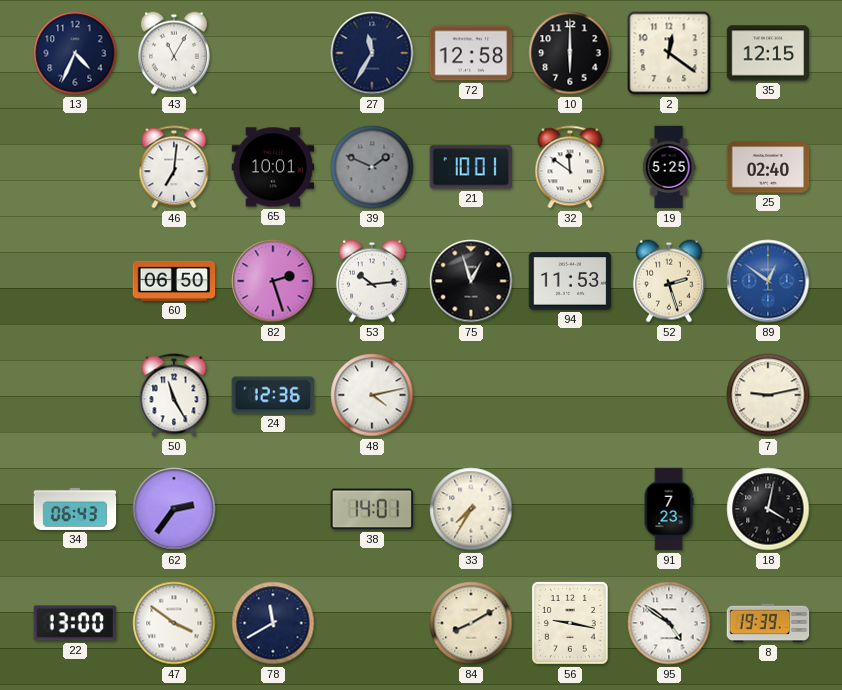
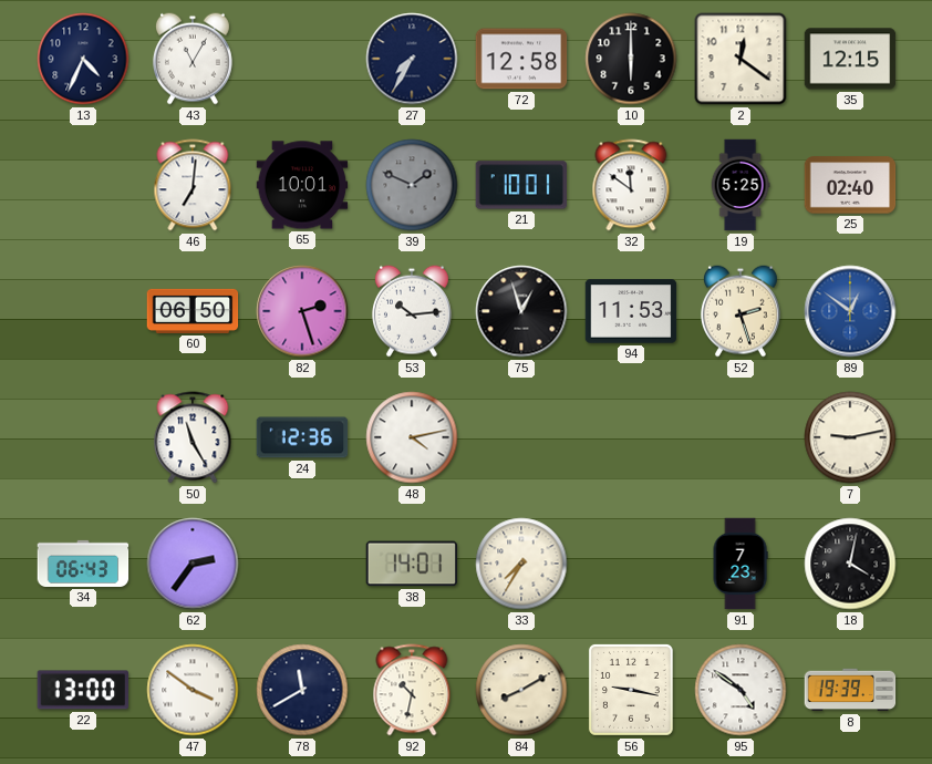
27: 11:35 -> 7:35 (412, 59)
92: none -> 10:32 (412, 690)
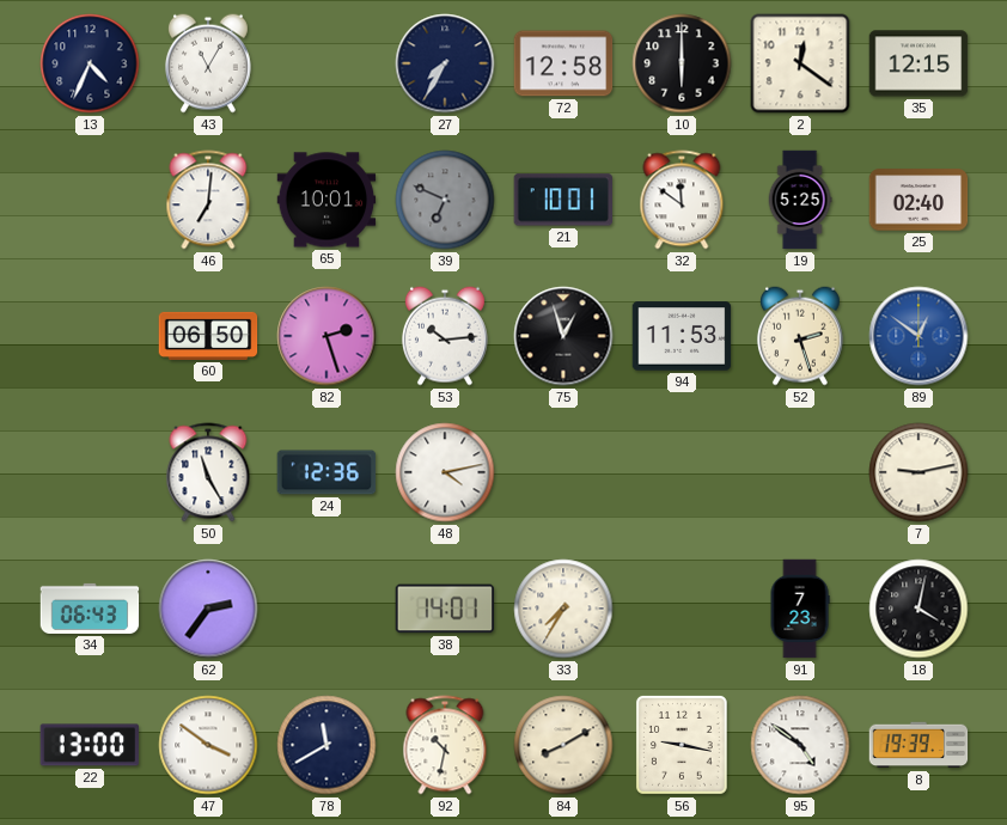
39: 1:49 -> 6:49 (445, 200)
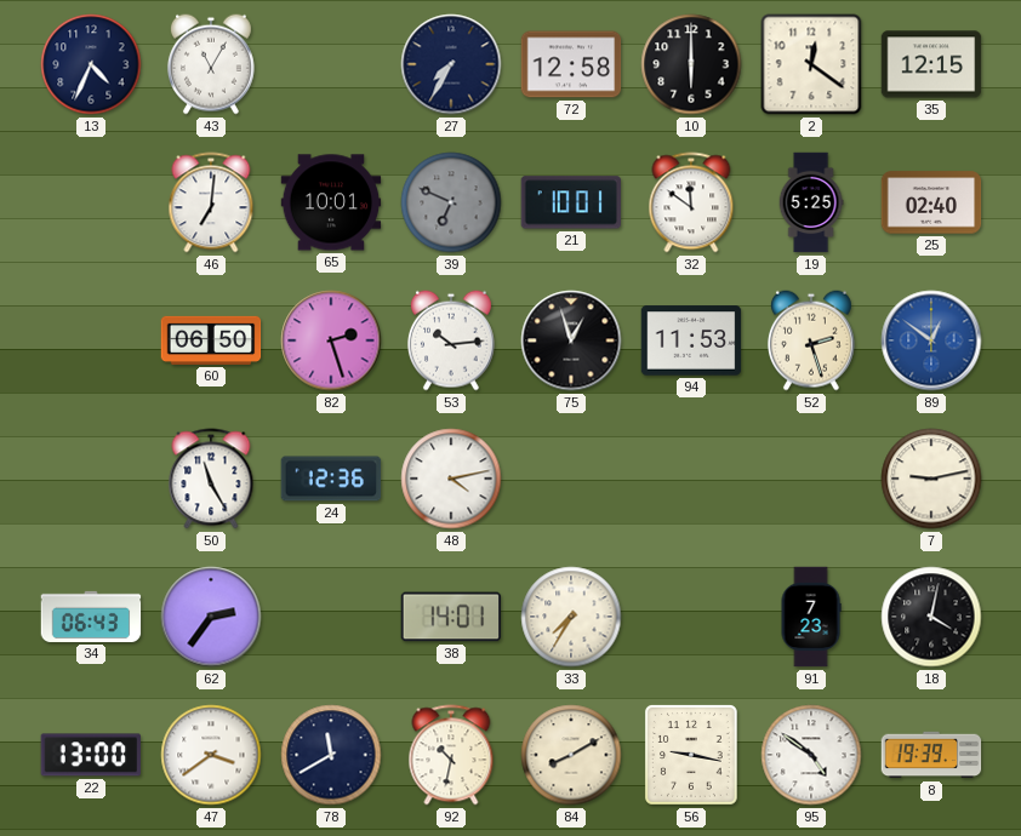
47: 3:51 -> 3:39 (211, 755)
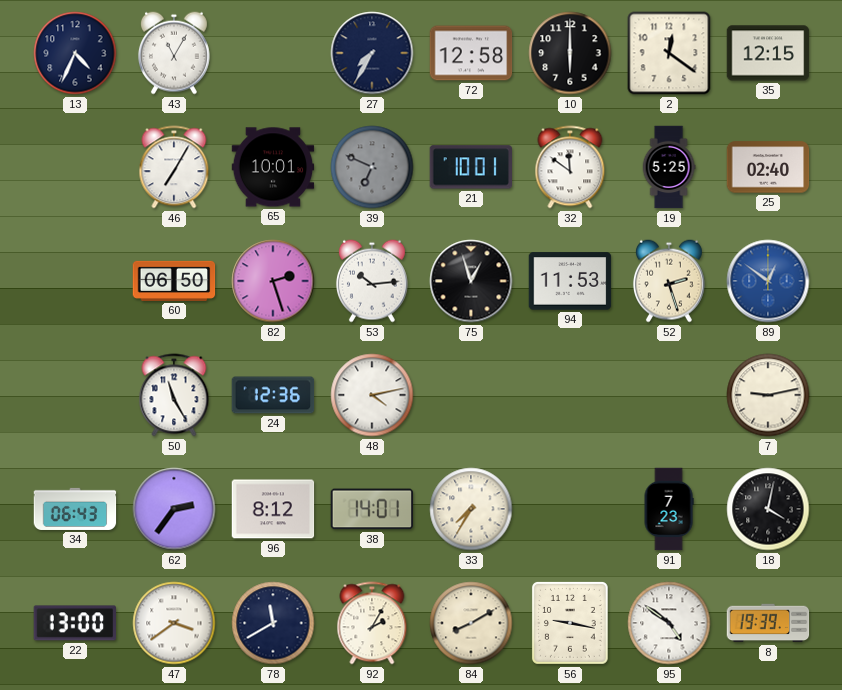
46: 7:01 -> 7:05 (174, 167)
96: none -> 8:12 (273, 509)
92: 10:32 -> 2:05 (372, 623)
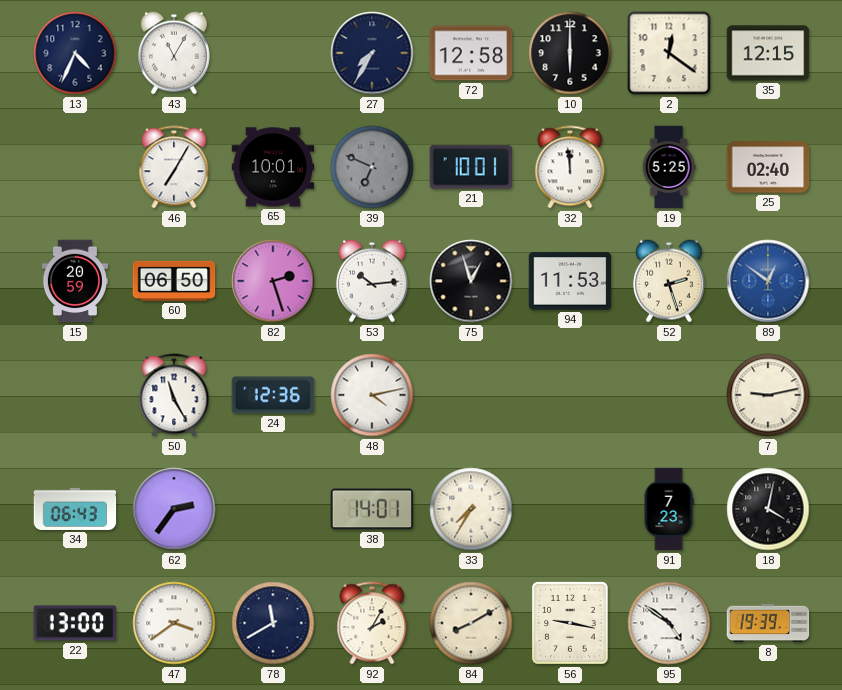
32: 11:51 -> 11:59 (570, 167)
15: none -> 20:59 (75, 281)
96: 8:12 -> none (273, 509)
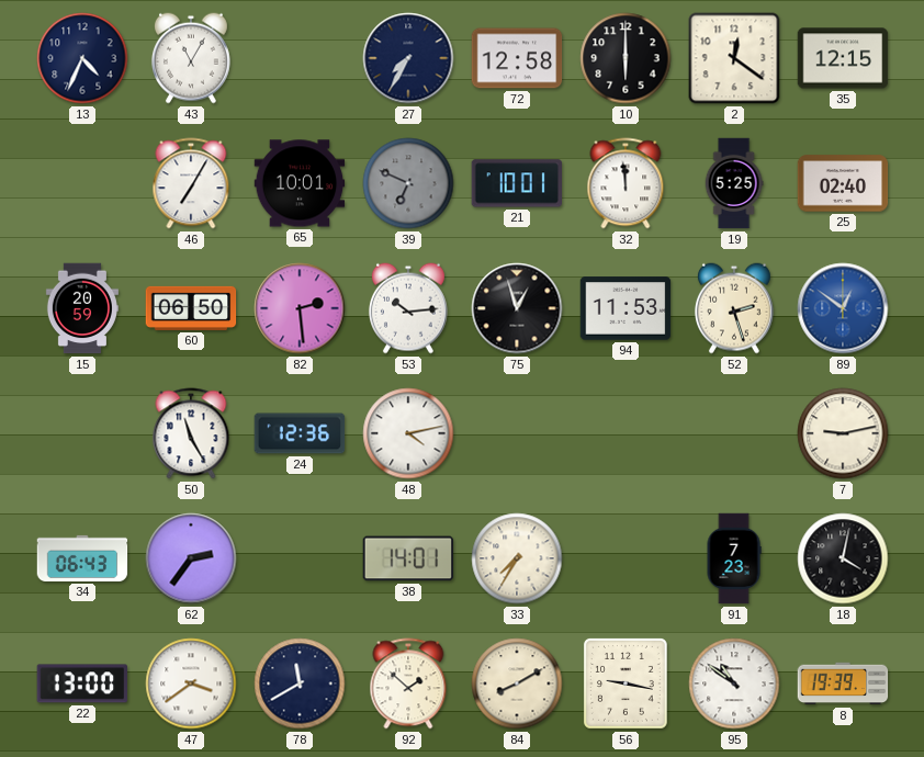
82: 2:27 -> 2:29 (300, 308)
92: 2:05 -> 1:52 (408, 683)
95: 4:51 -> 10:51 (734, 683)
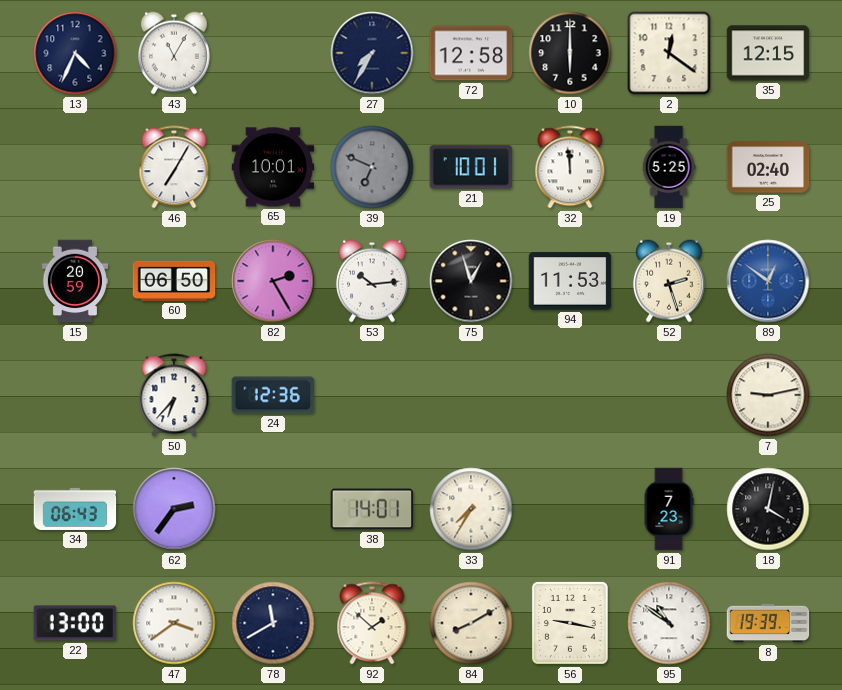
82: 2:29 -> 2:25 (273, 281)
50: 11:25 -> 6:37 (174, 395)
48: 4:13 -> none (408, 433)
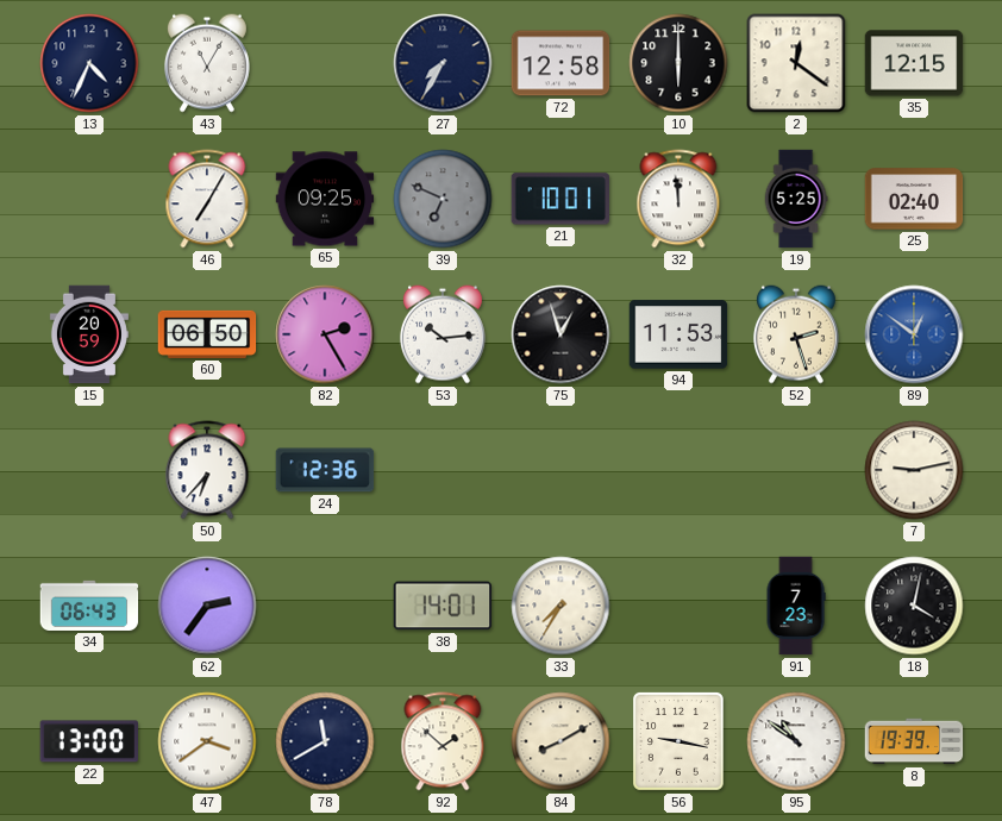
65: 10:01 -> 09:25 (325, 199)
